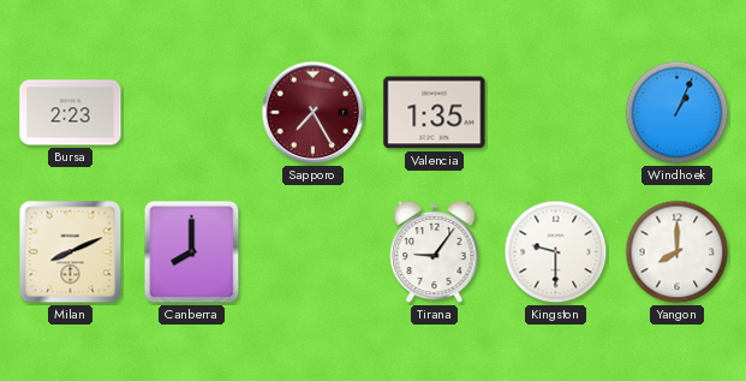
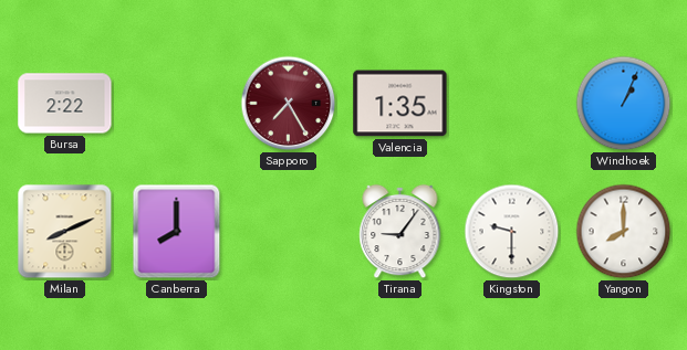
Bursa: 2:23 -> 2:22 (65, 104)
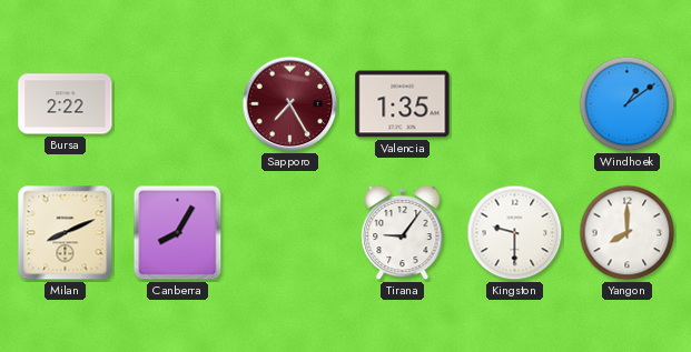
Windhoek: 1:04 -> 1:09 (628, 104)
Canberra: 8:00 -> 8:05 (178, 233)
